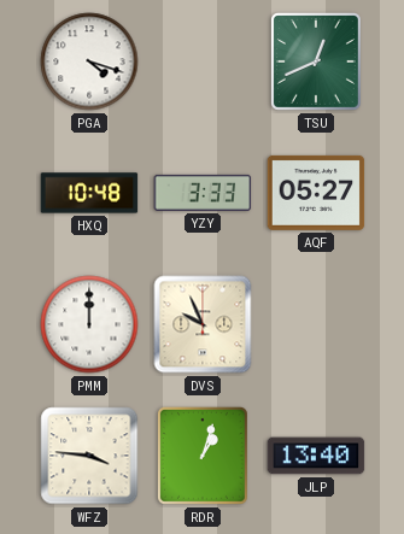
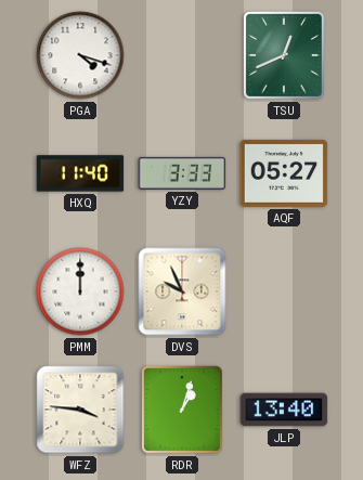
HXQ: 10:48 -> 11:40 (80, 173)
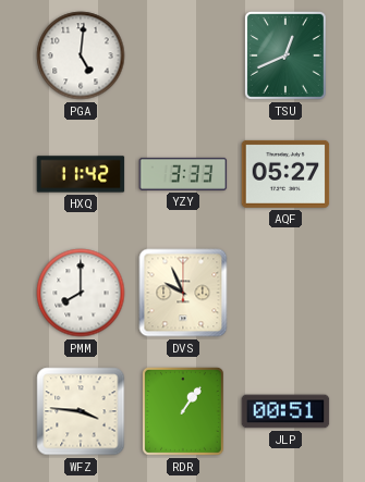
PGA: 4:18 -> 5:01 (81, 55)
HXQ: 11:40 -> 11:42 (81, 174)
PMM: 12:00 -> 8:00 (81, 293)
RDR: 1:03 -> 1:06 (183, 411)
JLP: 13:40 -> 00:51 (285, 411)
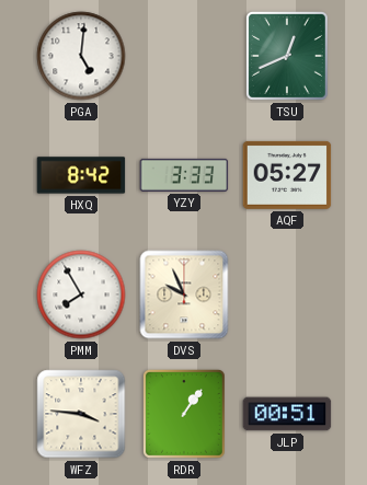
HXQ: 11:42 -> 8:42 (81, 175)
PMM: 8:00 -> 7:55 (81, 295)
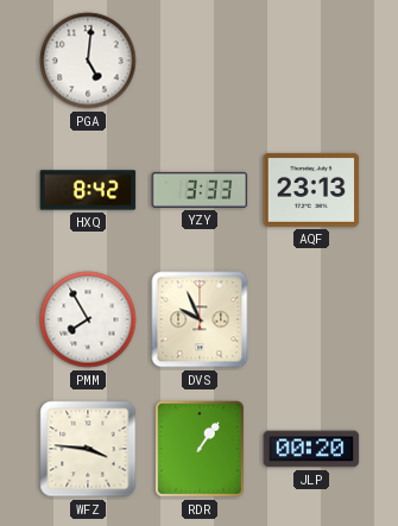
TSU: 12:41 -> none (287, 56)
AQF: 05:27 -> 23:13 (311, 190)
JLP: 00:51 -> 00:20 (311, 449)
